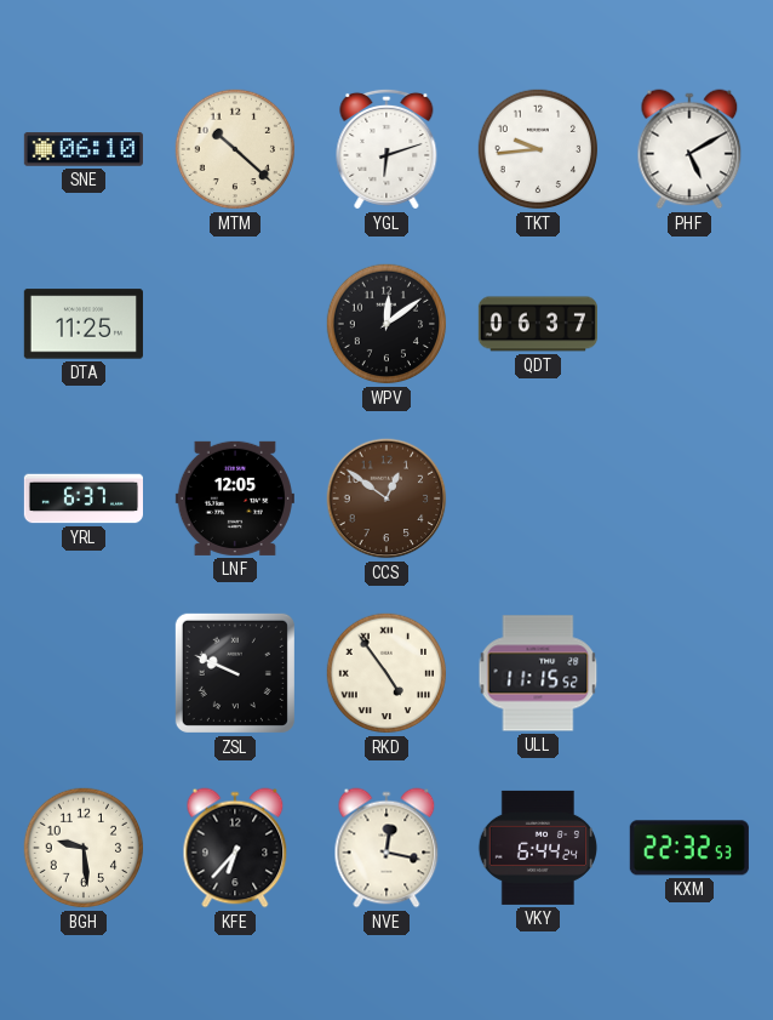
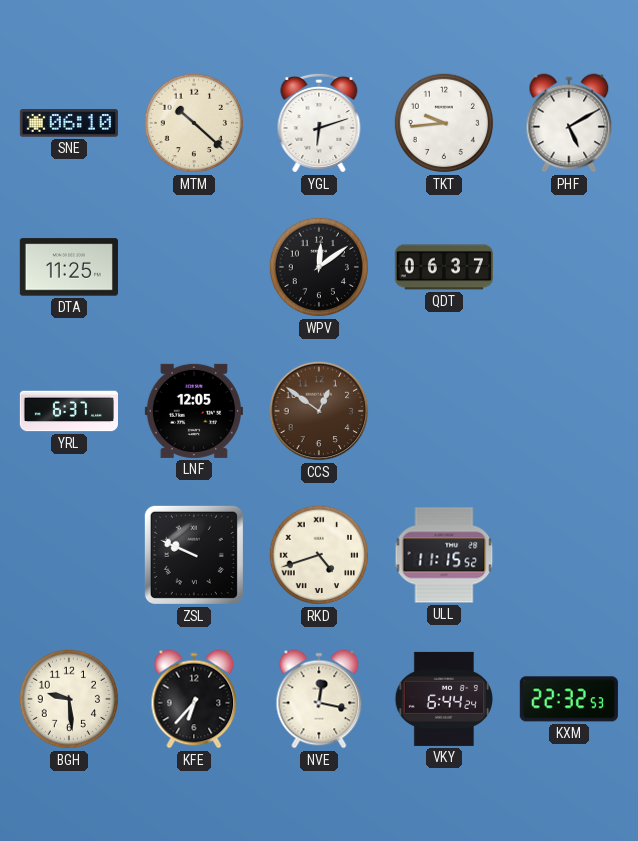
RKD: 4:54 -> 4:42 (319, 555)
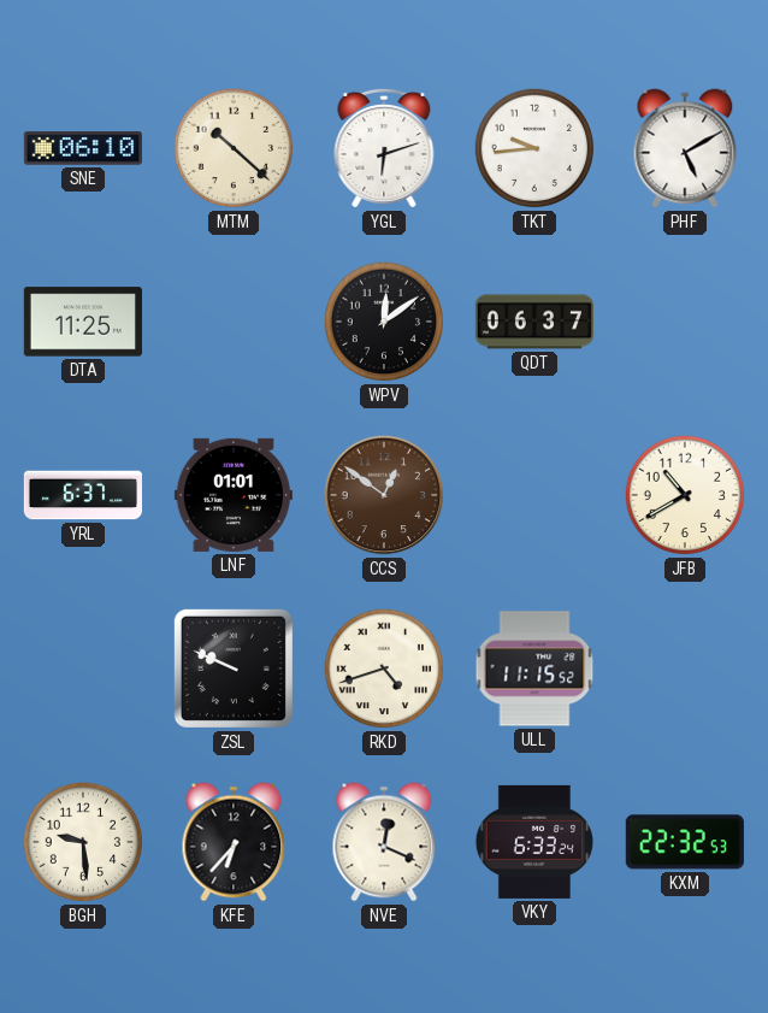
LNF: 12:05 -> 01:01 (234, 495)
JFB: none -> 10:40 (685, 495)
NVE: 12:17 -> 12:19 (384, 842)
VKY: 6:44 -> 6:33 (533, 842)
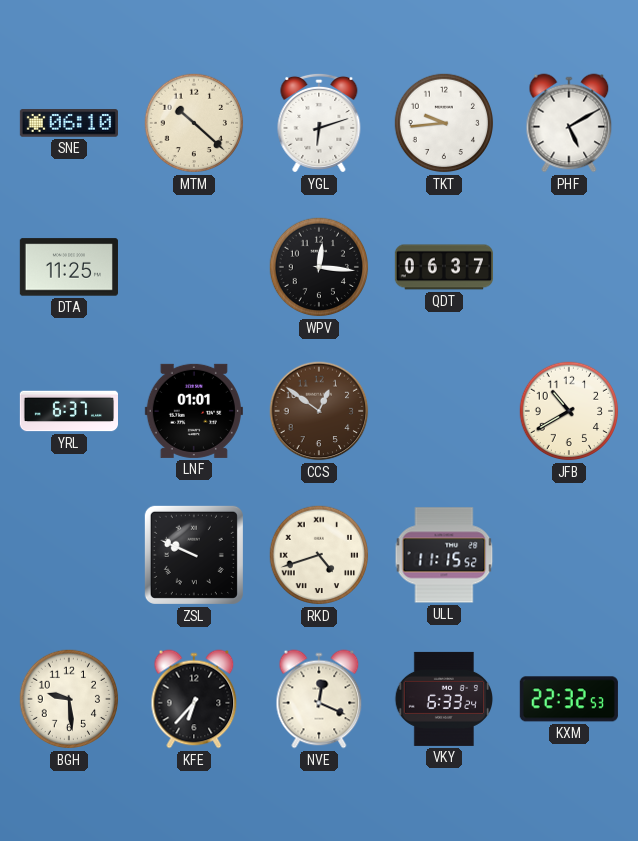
WPV: 12:09 -> 12:16 (319, 267)
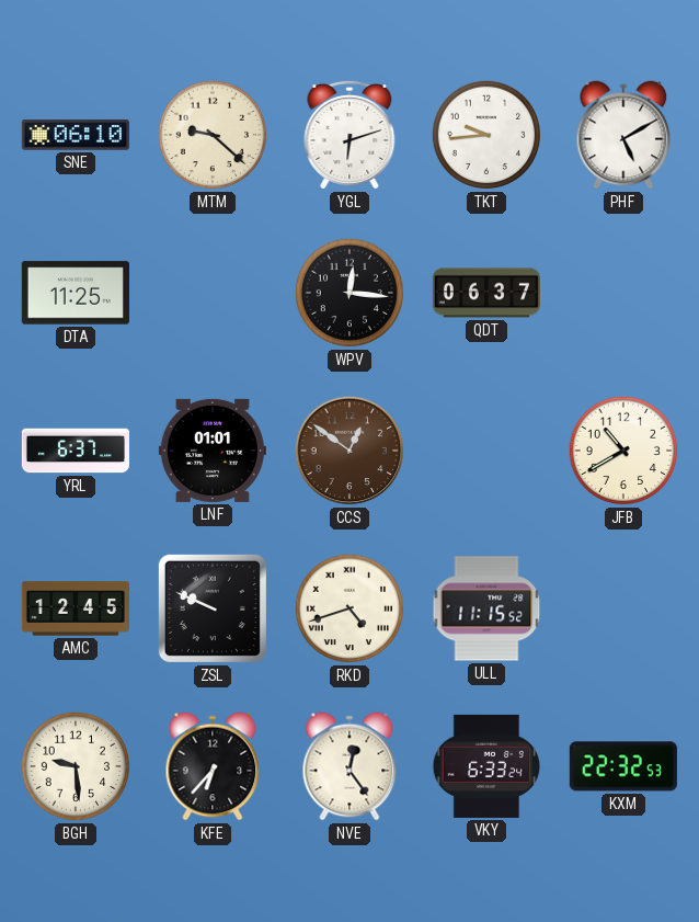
MTM: 10:22 -> 9:22 (213, 135)
AMC: none -> 12:45 (76, 608)
NVE: 12:19 -> 12:24 (349, 766)
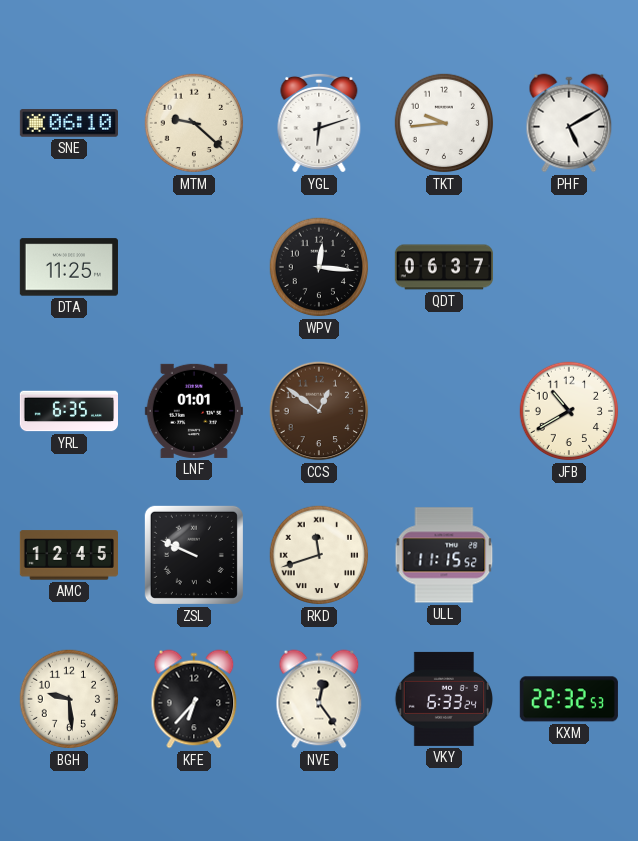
YRL: 6:37 -> 6:35 (68, 411)
RKD: 4:42 -> 11:42 (319, 555)
